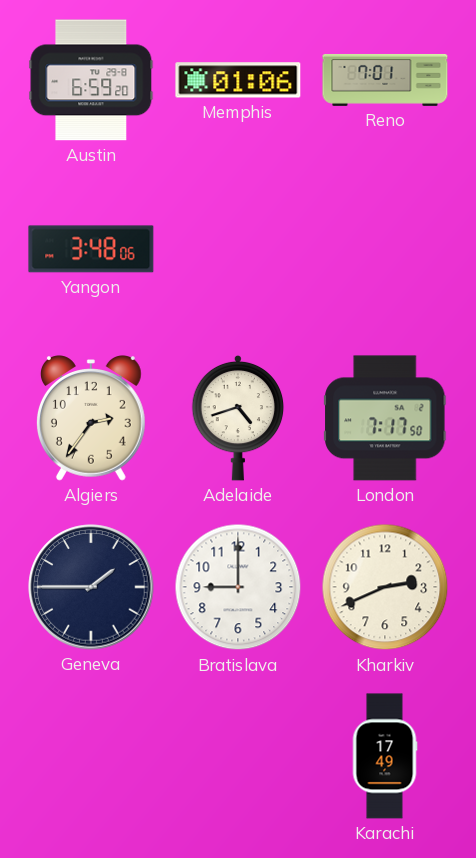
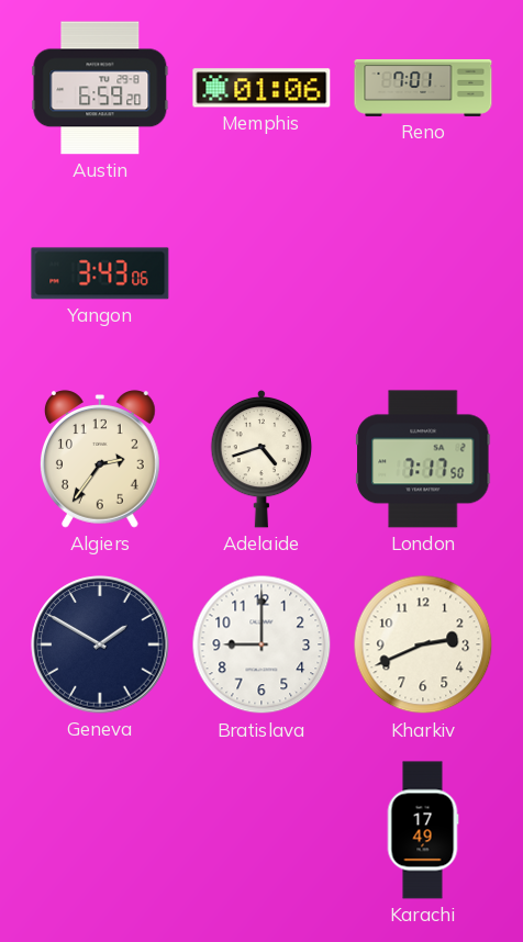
Yangon: 3:48 -> 3:43 (100, 273)
Geneva: 1:45 -> 1:50 (100, 644)
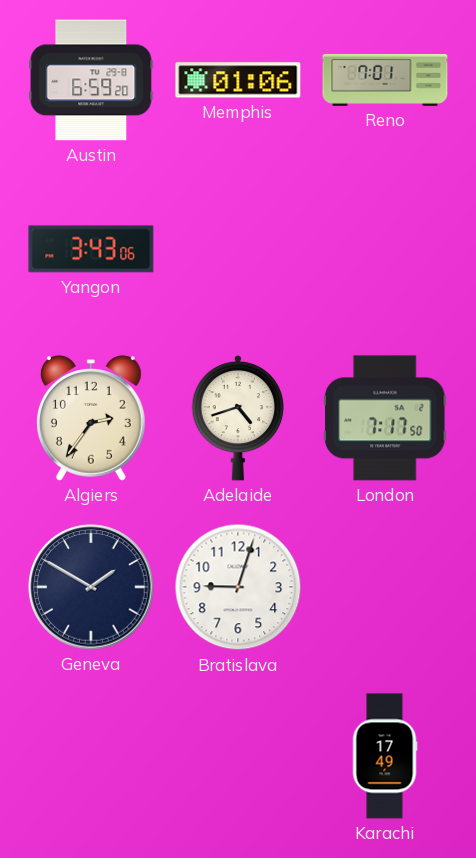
Bratislava: 9:00 -> 9:03 (238, 587)
Kharkiv: 2:41 -> none (423, 644)
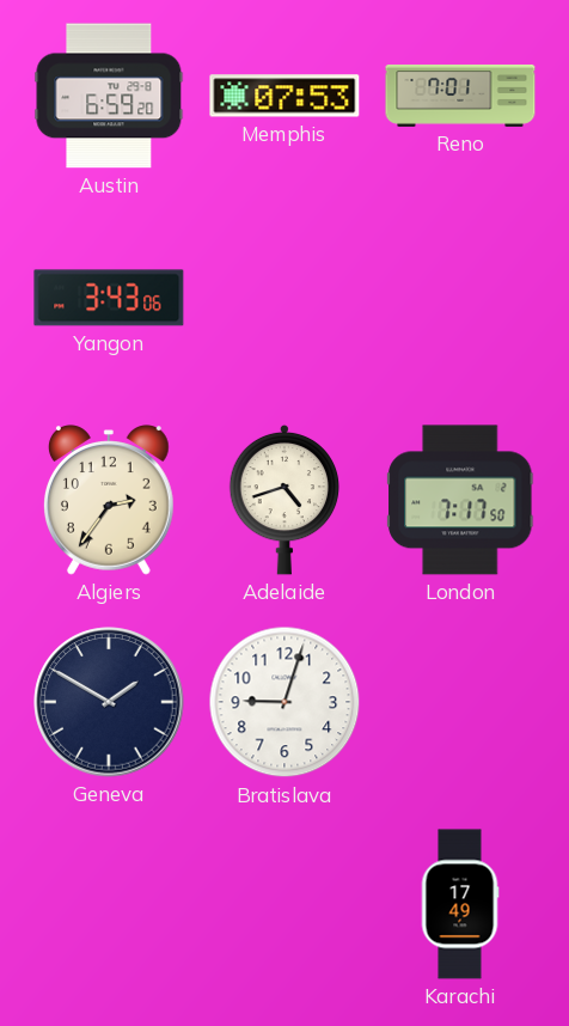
Memphis: 01:06 -> 07:53 (284, 96)
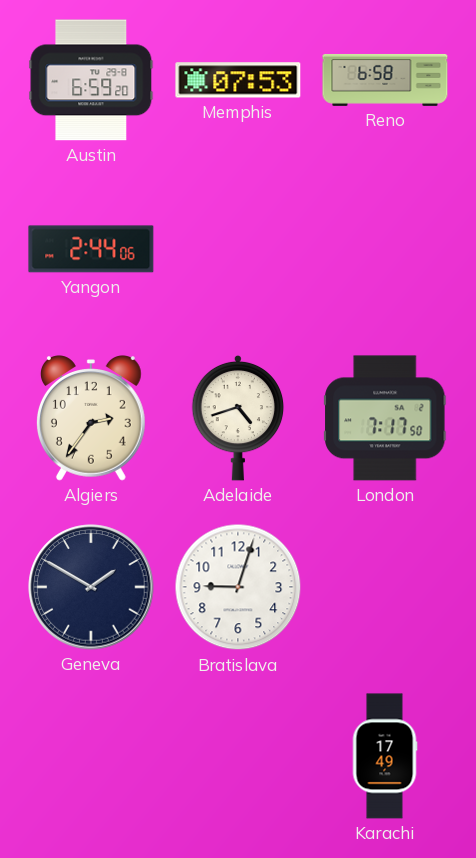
Reno: 7:01 -> 6:58 (385, 80)
Yangon: 3:43 -> 2:44 (91, 249)
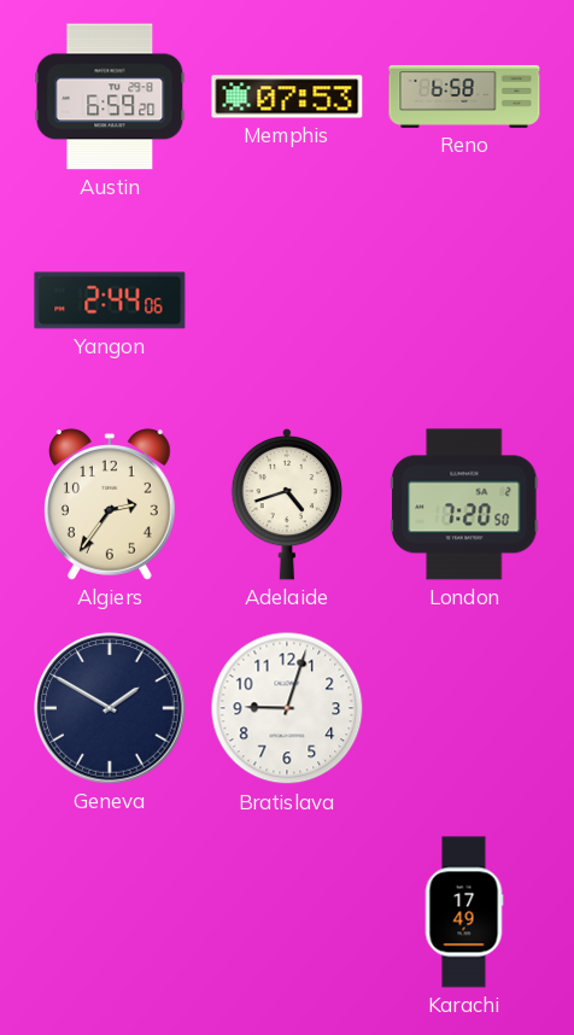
London: 7:17 -> 7:20 (464, 504)
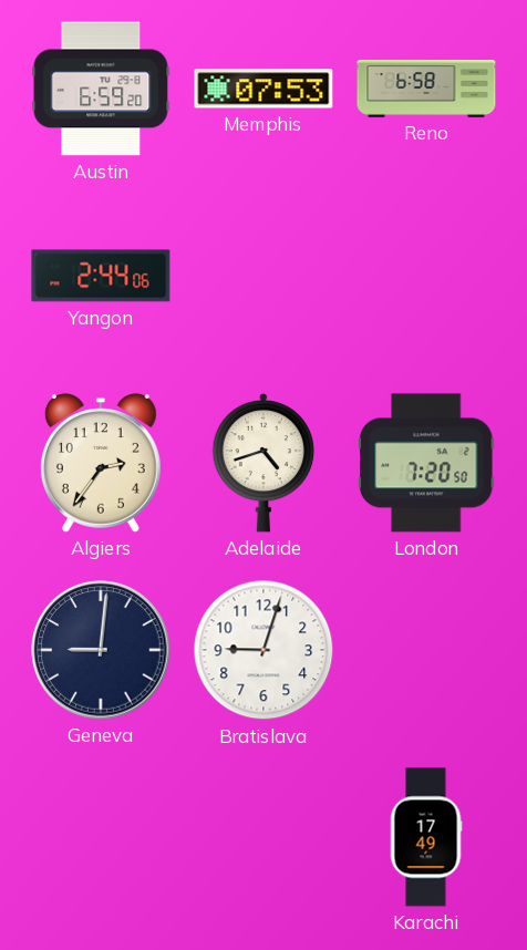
Geneva: 1:50 -> 9:01 (101, 650)
